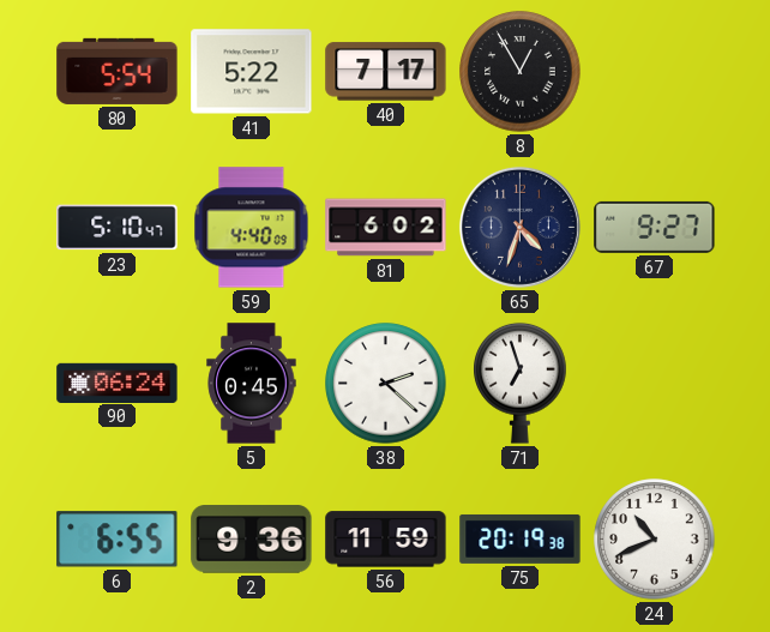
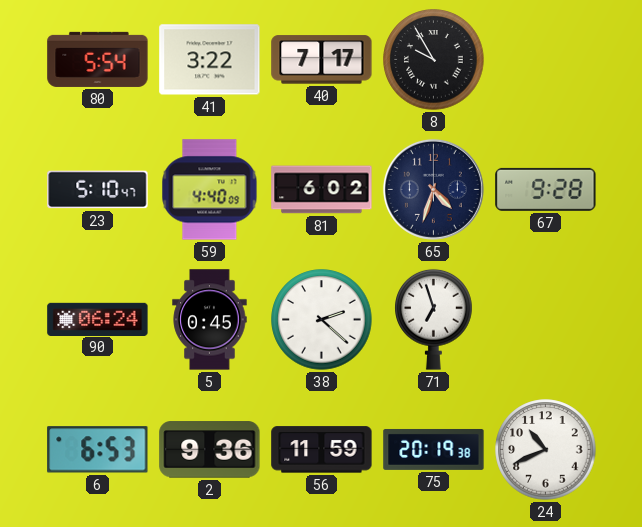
41: 5:22 -> 3:22 (210, 60)
8: 12:55 -> 9:55 (434, 60)
67: 9:27 -> 9:28 (546, 189)
6: 6:55 -> 6:53 (98, 450)
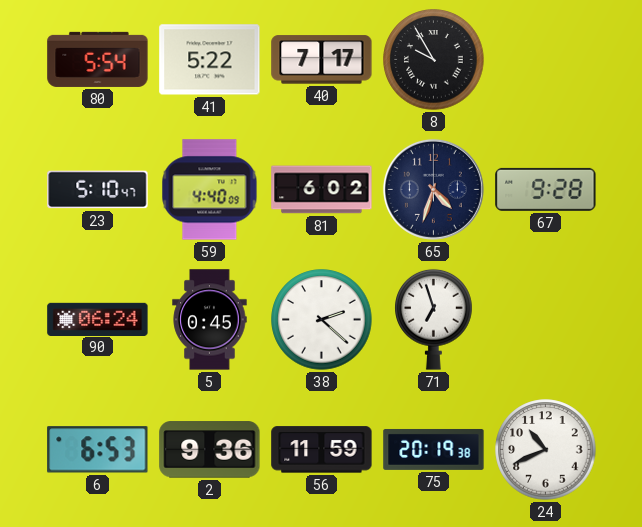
41: 3:22 -> 5:22 (210, 60)
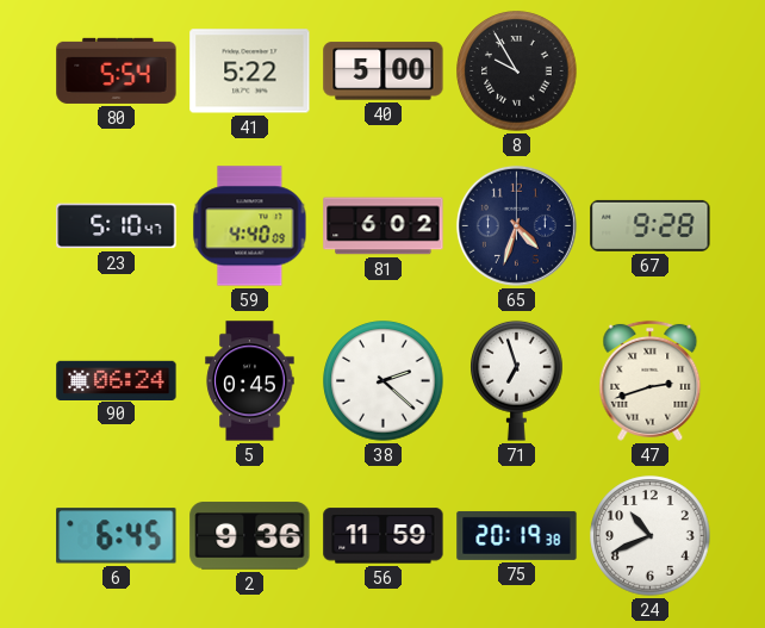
40: 7:17 -> 5:00 (384, 71)
47: none -> 2:42 (651, 380)
6: 6:53 -> 6:45 (117, 536)
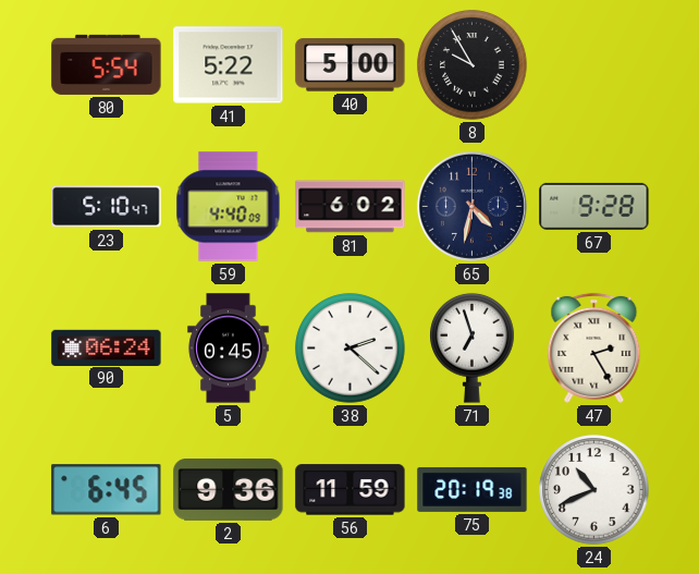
65: 4:33 -> 4:32 (471, 206)
47: 2:42 -> 2:25 (594, 347)
